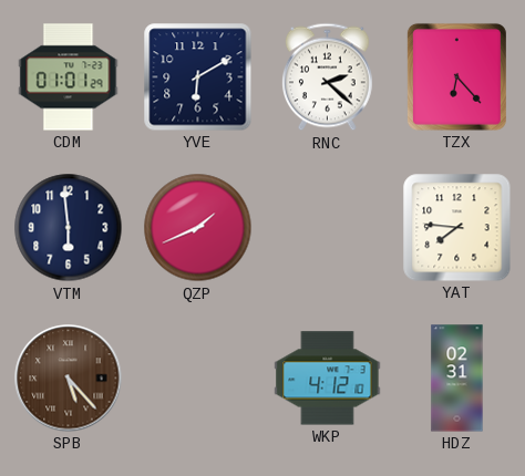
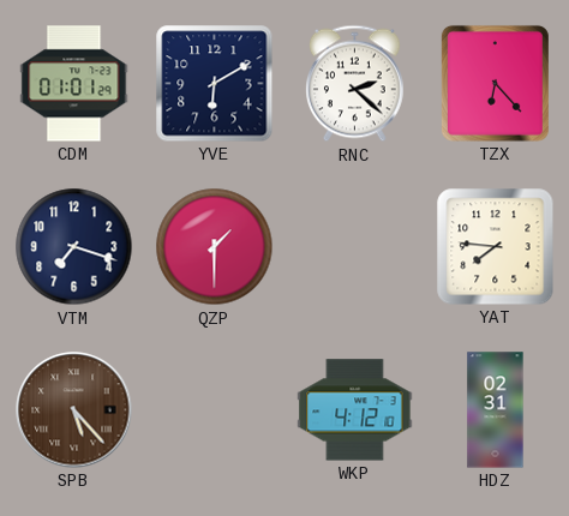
VTM: 5:59 -> 7:18 (74, 247)
QZP: 1:41 -> 1:30 (215, 247)
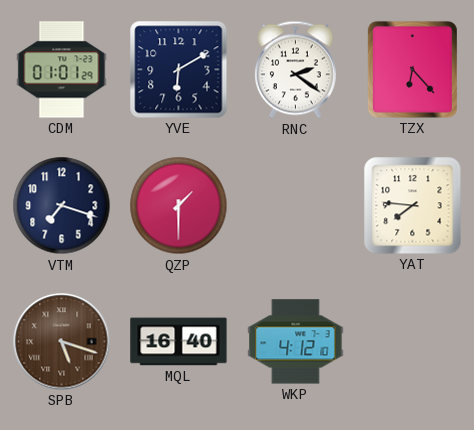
RNC: 2:22 -> 2:21 (296, 70)
SPB: 5:23 -> 5:18 (62, 342)
MQL: none -> 16:40 (179, 342)
HDZ: 02:31 -> none (496, 410)
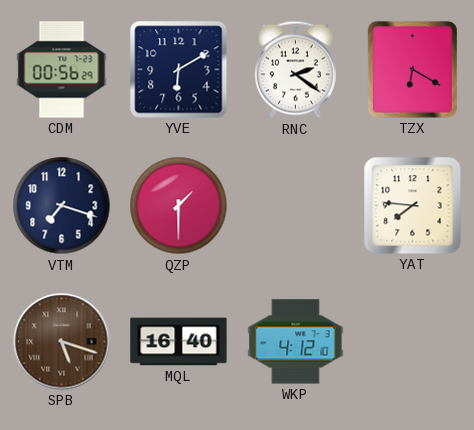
CDM: 01:01 -> 00:56 (62, 70)
TZX: 6:23 -> 6:20 (412, 69)
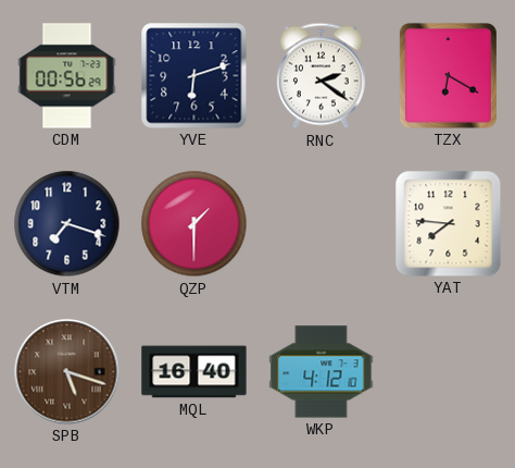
YVE: 6:10 -> 6:12 (194, 76)
